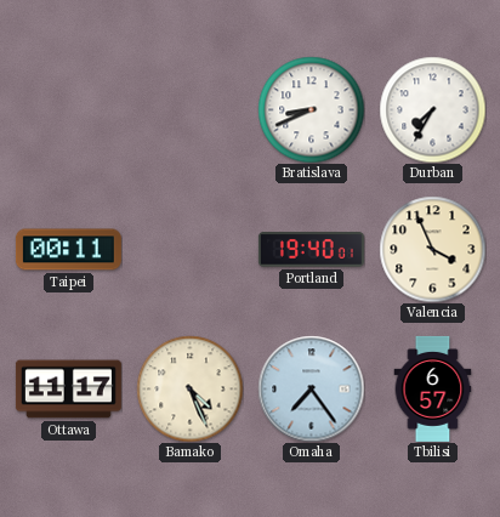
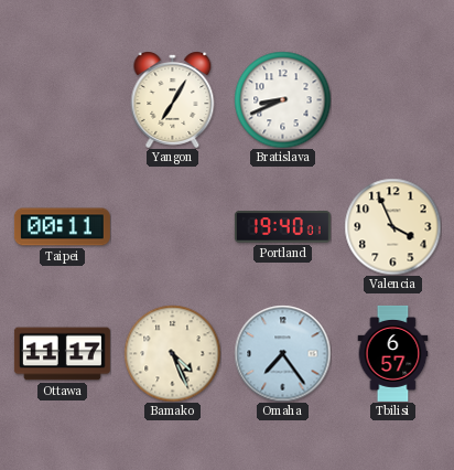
Yangon: none -> 7:05 (173, 100)
Durban: 7:35 -> none (432, 109)
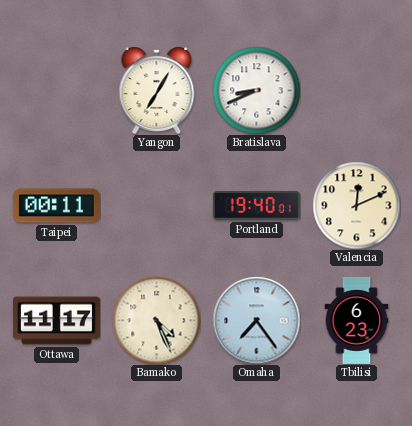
Valencia: 3:56 -> 12:11 (356, 205)
Tbilisi: 6:57 -> 6:23 (357, 320)
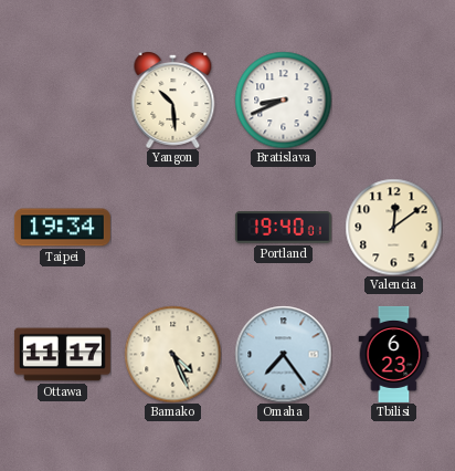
Yangon: 7:05 -> 10:29 (173, 101)
Taipei: 00:11 -> 19:34 (62, 228)
Valencia: 12:11 -> 12:09 (393, 227)
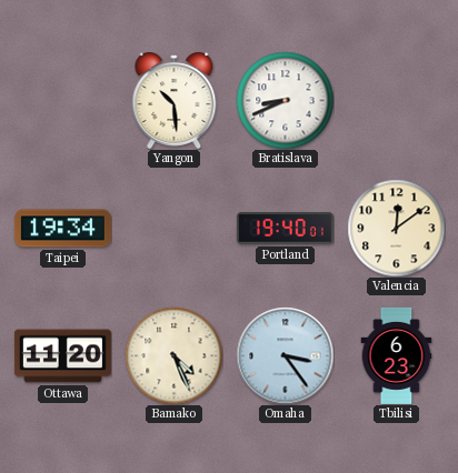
Ottawa: 11:17 -> 11:20 (62, 356)
Omaha: 7:24 -> 3:24 (285, 355)
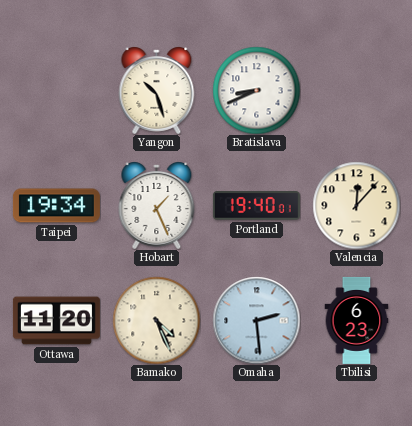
Yangon: 10:29 -> 10:27 (157, 91)
Hobart: none -> 1:26 (157, 206)
Valencia: 12:09 -> 12:07 (356, 205)
Omaha: 3:24 -> 2:29 (256, 320)
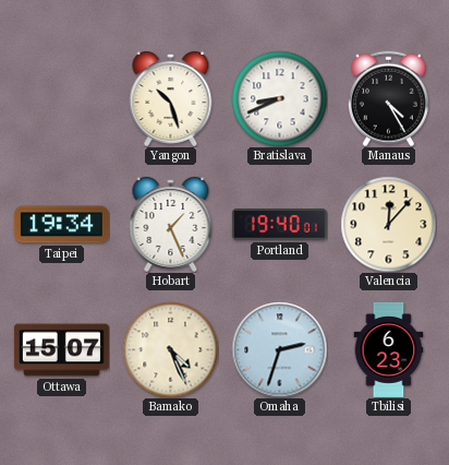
Manaus: none -> 4:25 (388, 98)
Ottawa: 11:20 -> 15:07 (61, 350)
Omaha: 2:29 -> 2:33 (279, 349)
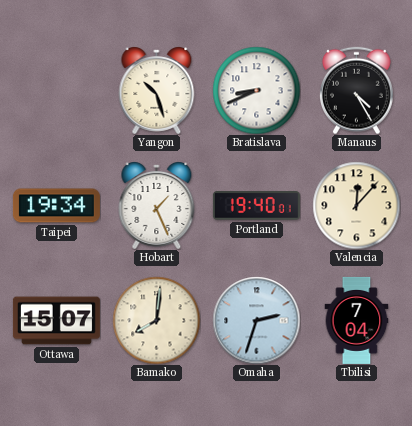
Bamako: 4:26 -> 8:01 (156, 320)
Tbilisi: 6:23 -> 7:04 (357, 320)
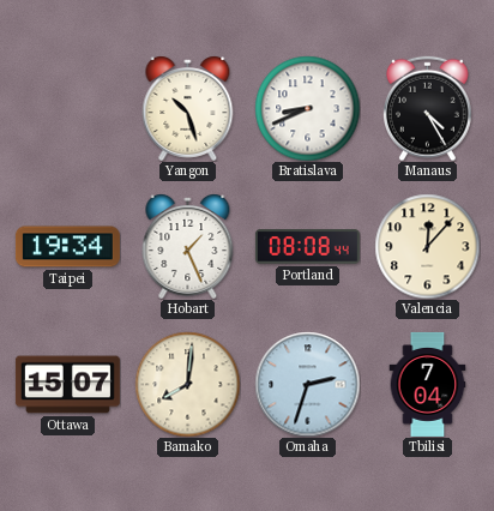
Portland: 19:40 -> 08:08 (307, 247)
